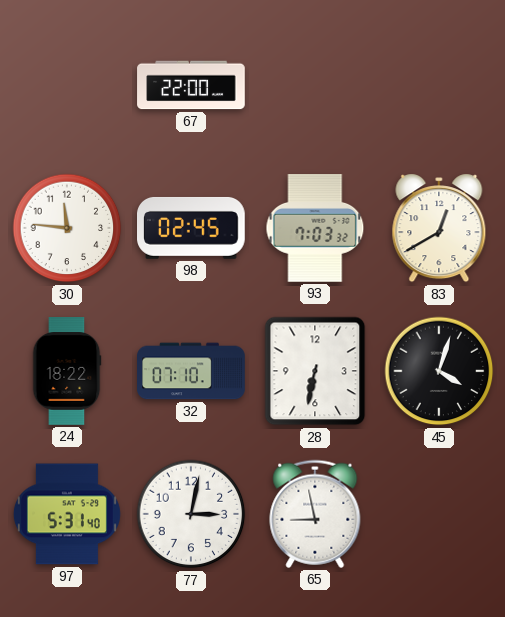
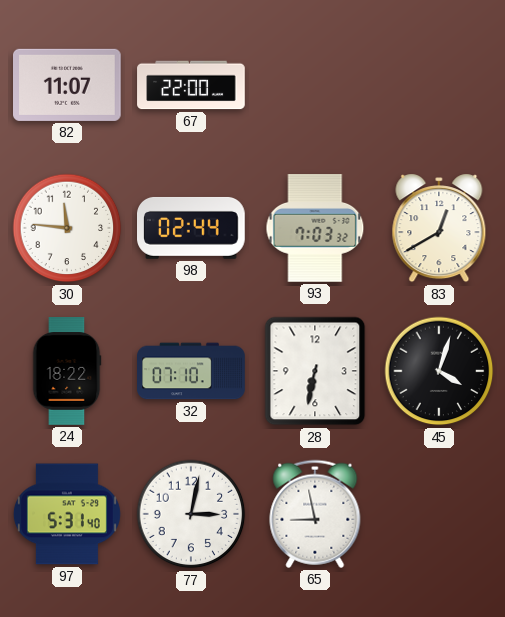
82: none -> 11:07 (68, 85)
98: 02:45 -> 02:44 (191, 228)
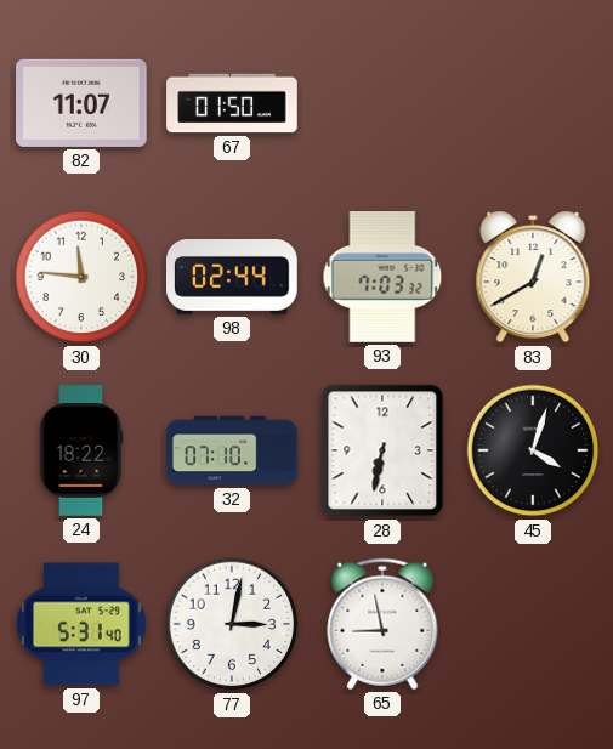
67: 22:00 -> 01:50 (232, 103)
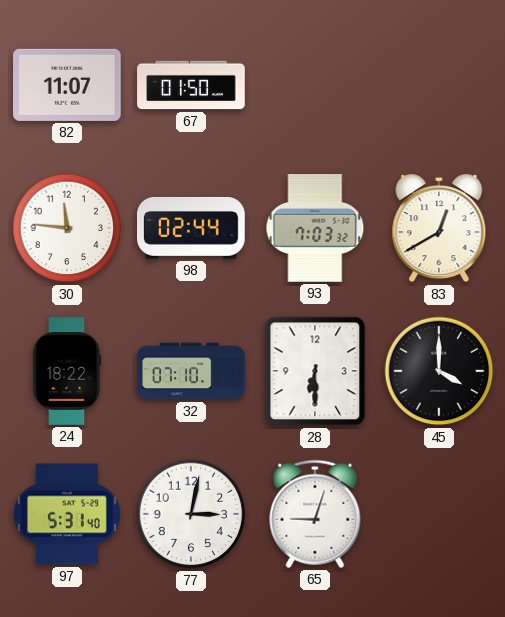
28: 6:32 -> 6:30 (315, 371)
45: 4:03 -> 4:00 (439, 371)
65: 8:58 -> 9:03 (315, 514)
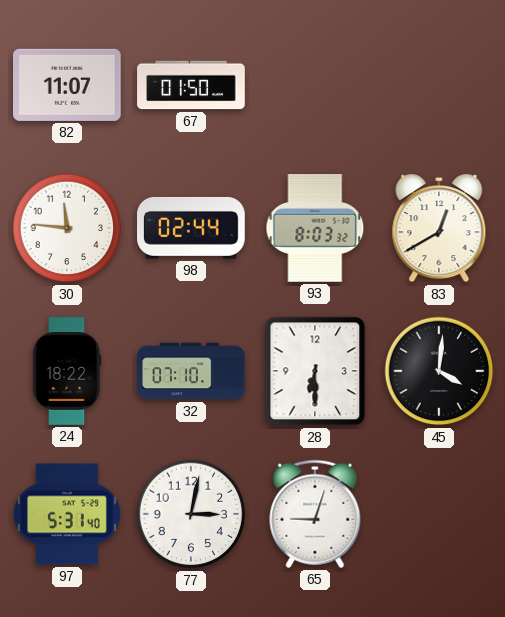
93: 7:03 -> 8:03 (315, 228)
45: 4:00 -> 4:01 (439, 371)
